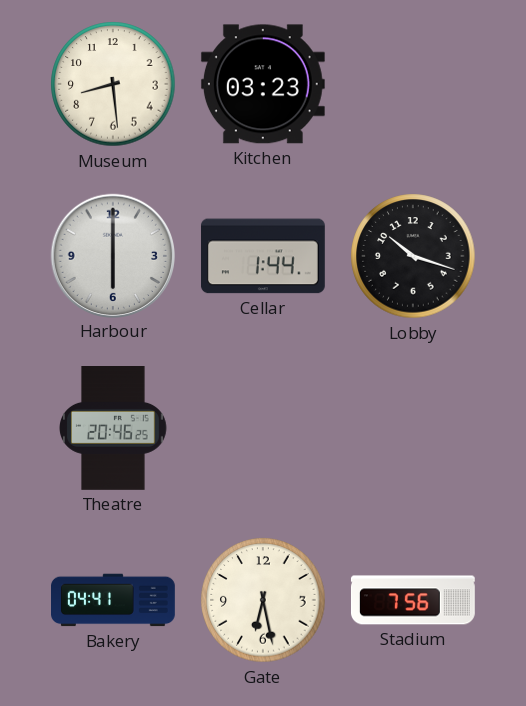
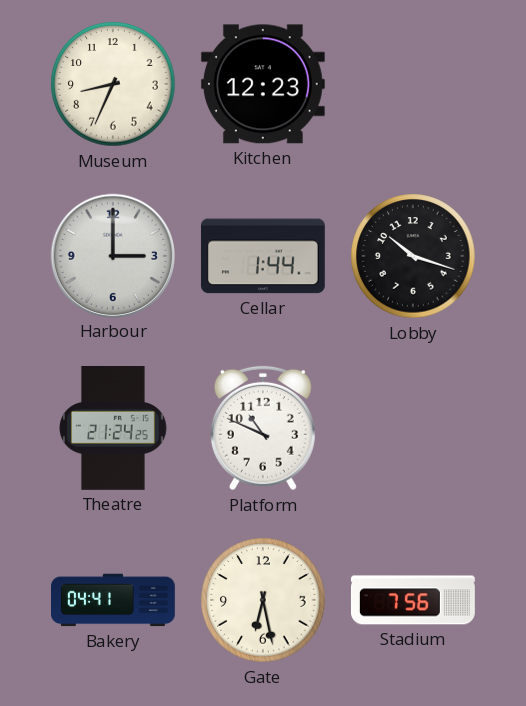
Museum: 8:29 -> 8:34 (113, 84)
Kitchen: 03:23 -> 12:23 (263, 84)
Harbour: 6:00 -> 3:00 (112, 255)
Theatre: 20:46 -> 21:24 (114, 429)
Platform: none -> 10:49 (263, 428)
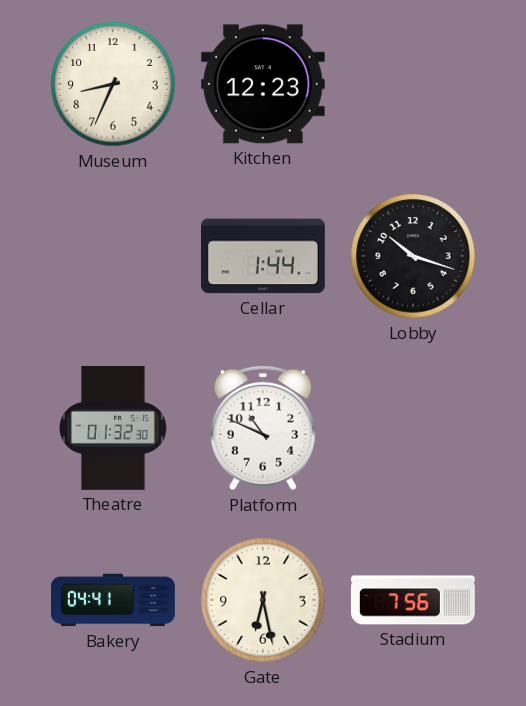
Harbour: 3:00 -> none (112, 255)
Theatre: 21:24 -> 01:32 (114, 429)
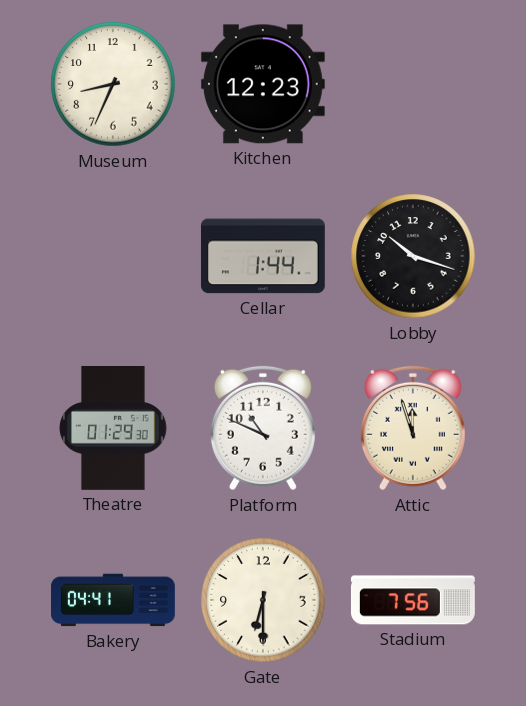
Theatre: 01:32 -> 01:29 (114, 429)
Attic: none -> 11:57 (413, 428)
Gate: 6:28 -> 6:30 (263, 600)
